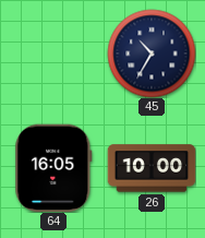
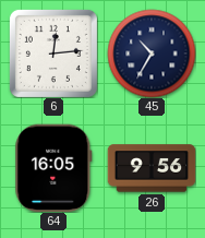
6: none -> 12:14 (53, 53)
26: 10:00 -> 9:56 (152, 168)
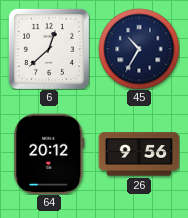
6: 12:14 -> 12:38 (49, 49)
64: 16:05 -> 20:12 (49, 154)
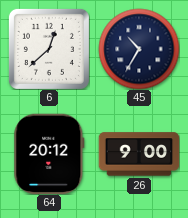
26: 9:56 -> 9:00 (139, 154)
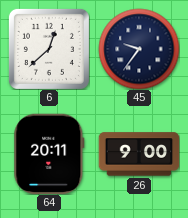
45: 10:35 -> 9:36 (139, 49)
64: 20:12 -> 20:11 (49, 154)
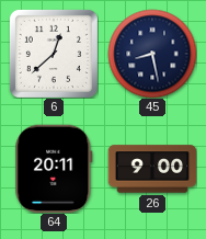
45: 9:36 -> 8:28 (152, 54)
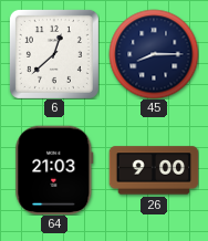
45: 8:28 -> 8:15 (154, 54)
64: 20:11 -> 21:03 (54, 170)
